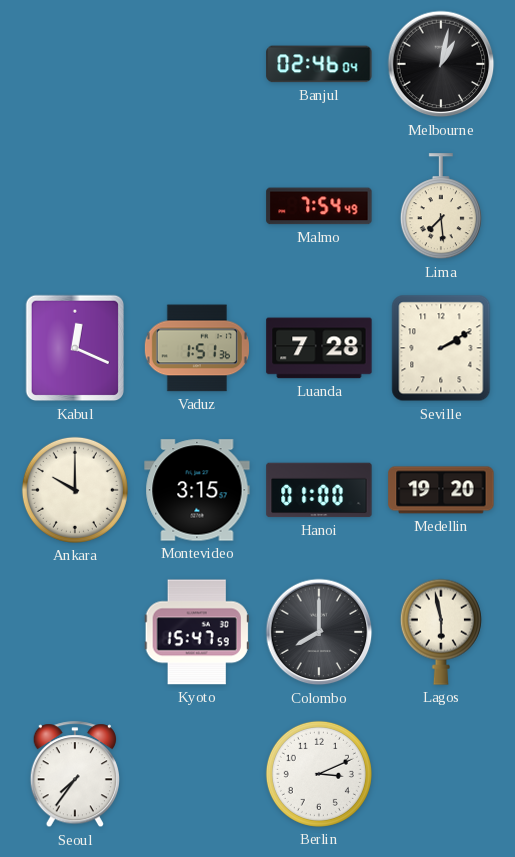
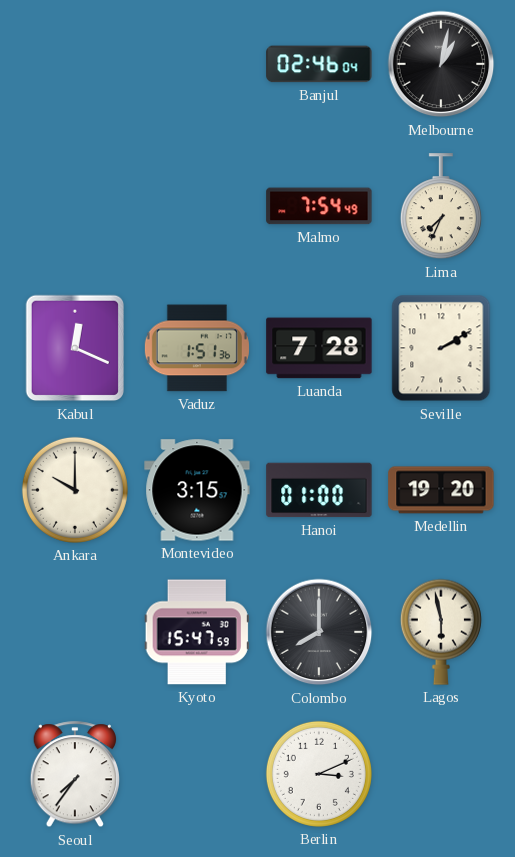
Lima: 7:29 -> 7:34 (441, 207)
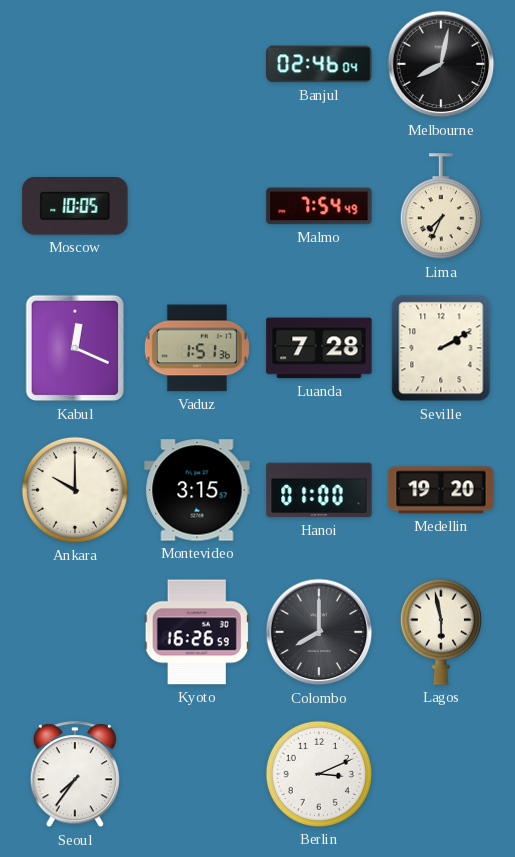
Melbourne: 1:02 -> 8:02 (441, 64)
Moscow: none -> 10:05 (75, 207)
Kyoto: 15:47 -> 16:26 (197, 632)
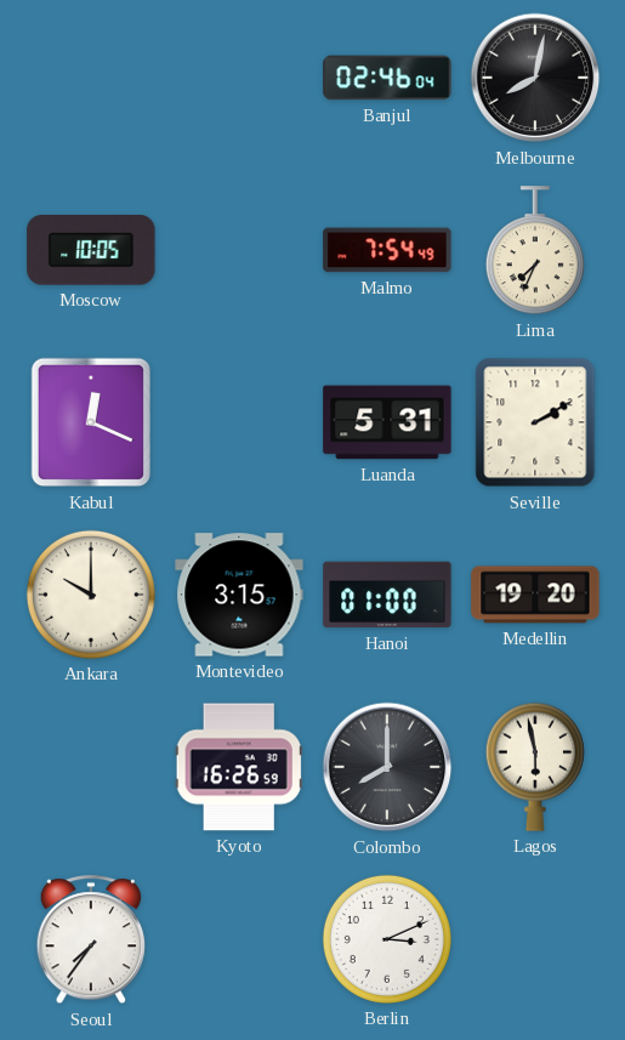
Vaduz: 1:51 -> none (197, 348)
Luanda: 7:28 -> 5:31 (387, 422)
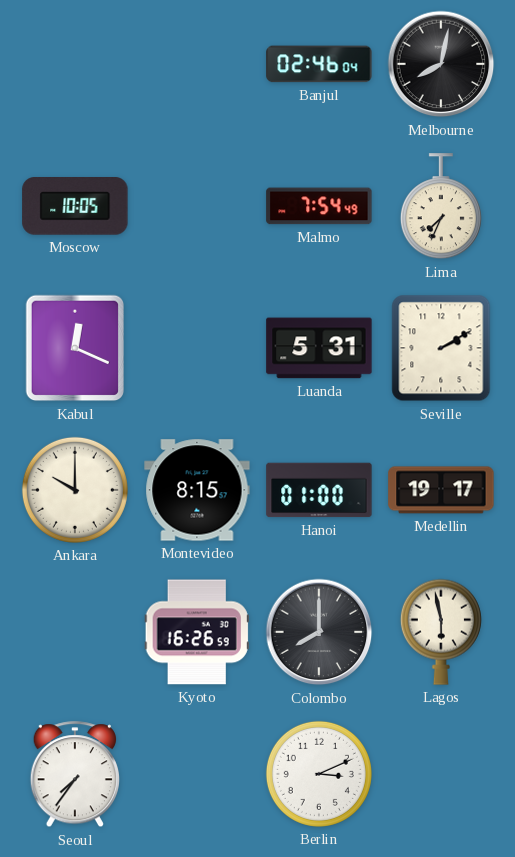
Montevideo: 3:15 -> 8:15 (197, 490)
Medellin: 19:20 -> 19:17 (441, 490)
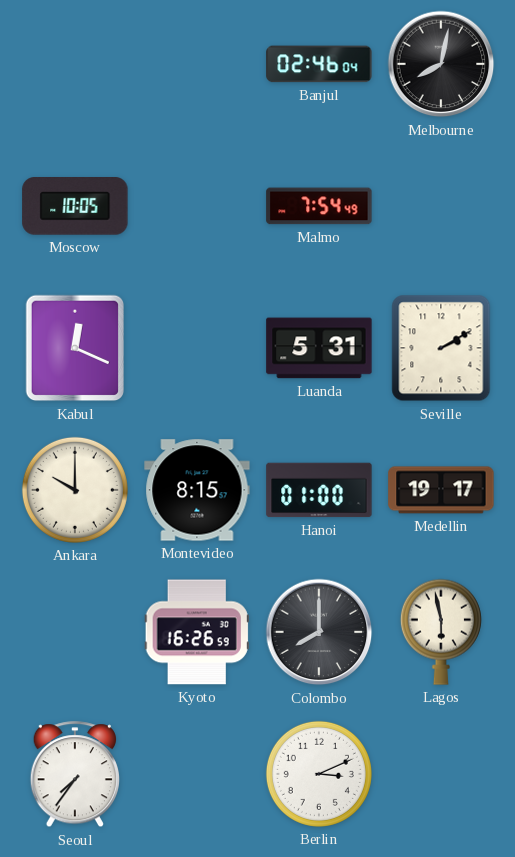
Lima: 7:34 -> none (441, 207)
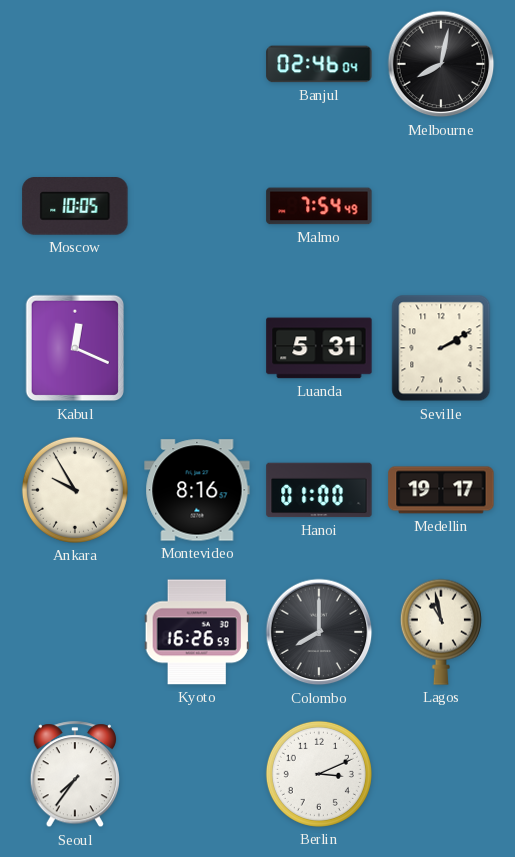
Ankara: 10:00 -> 9:55 (75, 490)
Montevideo: 8:15 -> 8:16 (197, 490)
Lagos: 5:58 -> 10:58 (441, 632)
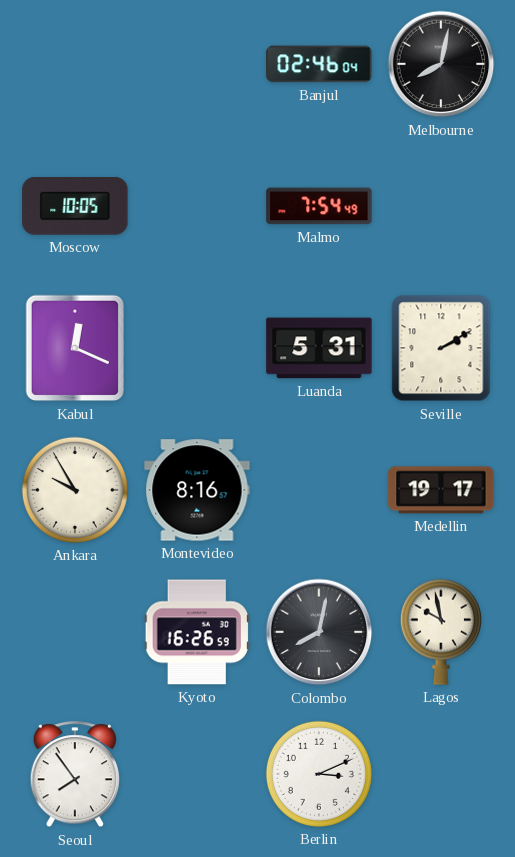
Hanoi: 01:00 -> none (319, 490)
Colombo: 8:00 -> 8:02 (319, 632)
Lagos: 10:58 -> 9:58 (441, 632)
Seoul: 7:36 -> 7:54 (74, 775)
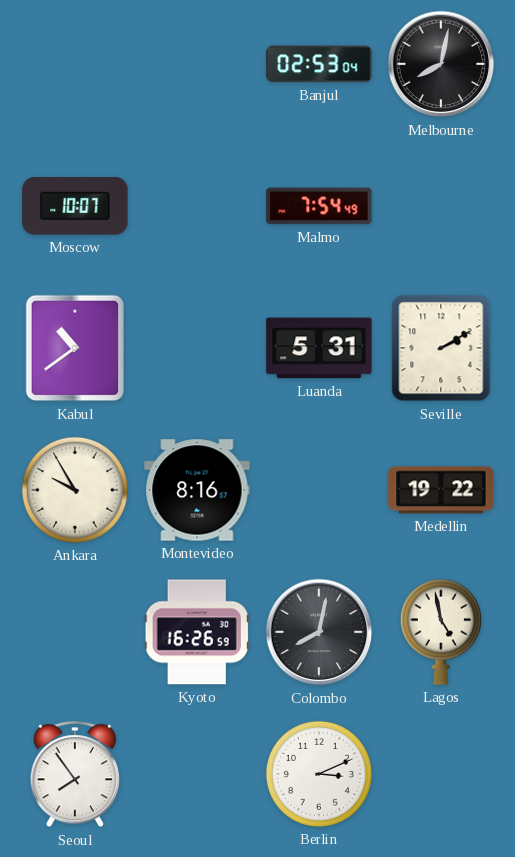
Banjul: 02:46 -> 02:53 (319, 64)
Moscow: 10:05 -> 10:07 (75, 207)
Kabul: 12:19 -> 10:39 (74, 348)
Medellin: 19:17 -> 19:22 (441, 490)
Lagos: 9:58 -> 4:58 (441, 632)
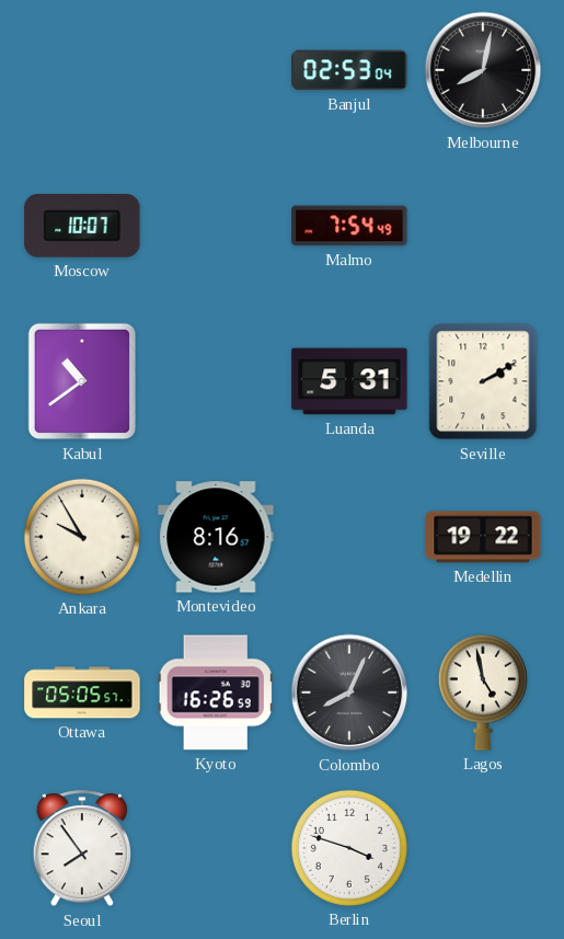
Ottawa: none -> 05:05 (82, 692)
Colombo: 8:02 -> 8:04 (349, 692)
Berlin: 3:11 -> 3:48 (349, 848)
